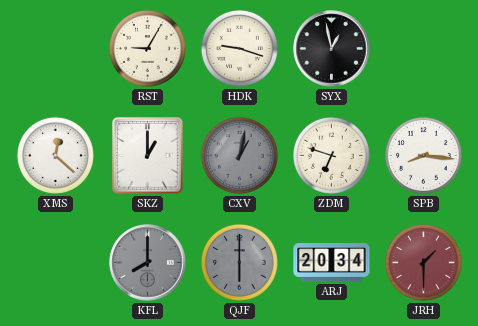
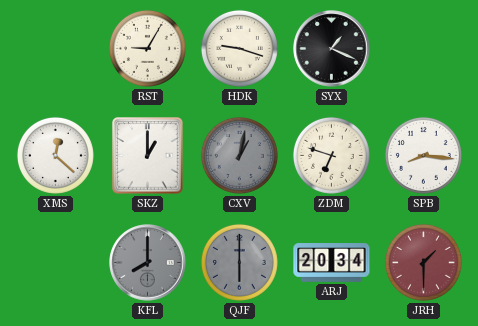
SYX: 12:58 -> 1:19 (332, 49)
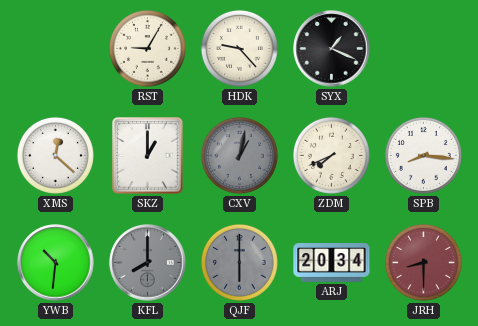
HDK: 9:18 -> 9:23 (239, 48)
ZDM: 6:48 -> 7:41 (331, 155)
YWB: none -> 10:31 (56, 263)
JRH: 1:30 -> 8:30 (423, 262)
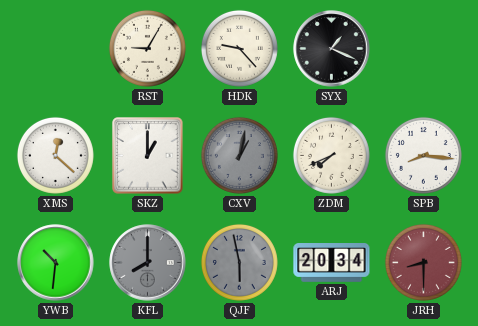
QJF: 6:00 -> 5:58 (239, 262)
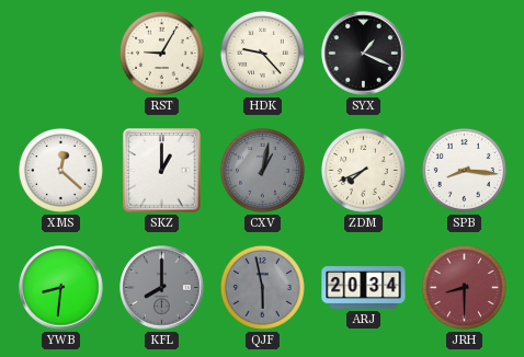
YWB: 10:31 -> 8:31 (61, 288)
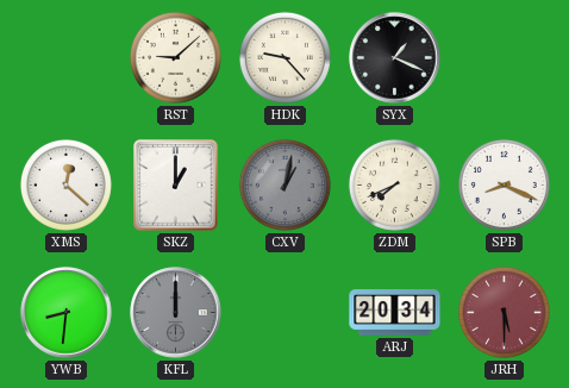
RST: 9:05 -> 9:08 (175, 57)
SPB: 8:16 -> 8:19 (504, 184)
KFL: 8:00 -> 12:00 (176, 313)
QJF: 5:58 -> none (262, 287)
JRH: 8:30 -> 5:30 (504, 312)
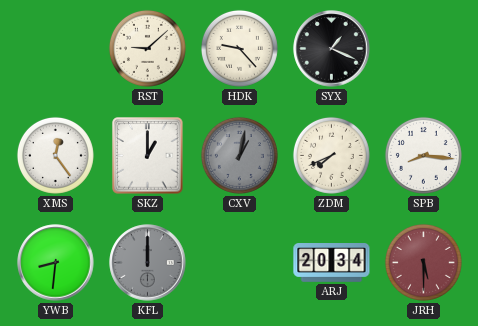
XMS: 12:22 -> 12:24 (55, 155)
SPB: 8:19 -> 8:16 (423, 155)
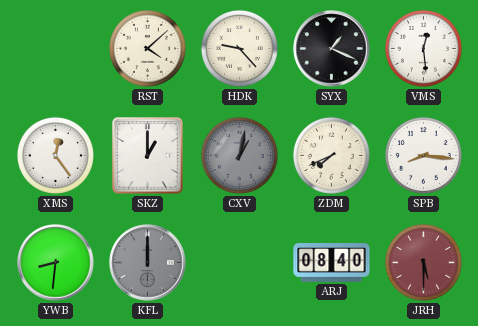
RST: 9:08 -> 4:08 (147, 48)
VMS: none -> 12:29 (423, 48)
ARJ: 20:34 -> 08:40 (332, 263)
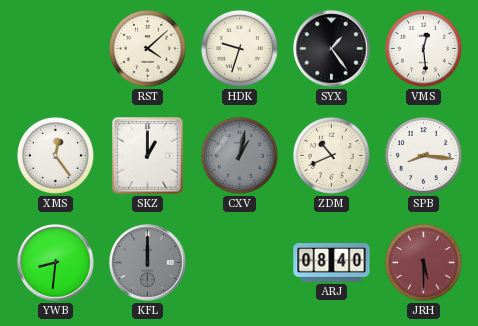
HDK: 9:23 -> 9:33 (239, 48)
SYX: 1:19 -> 1:24 (332, 49)
ZDM: 7:41 -> 10:41 (331, 155)
